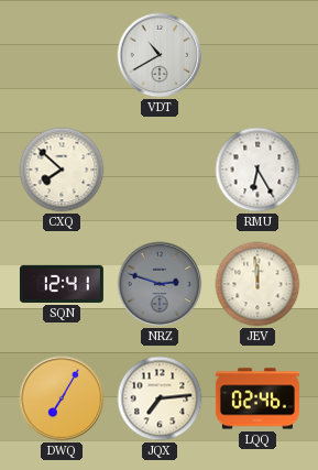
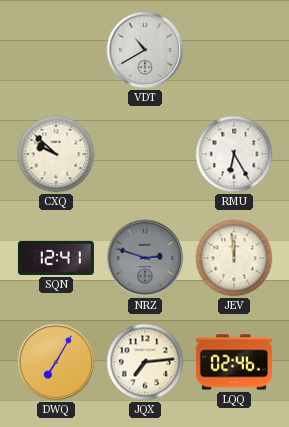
CXQ: 7:52 -> 9:52 (56, 154)
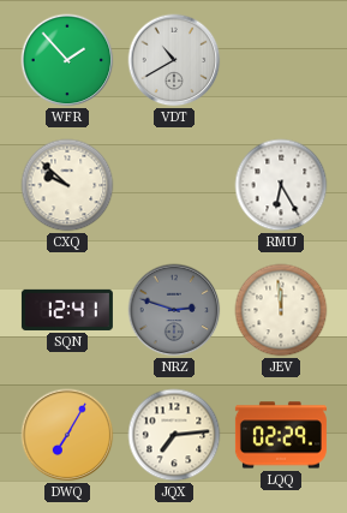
WFR: none -> 1:53 (67, 60)
LQQ: 02:46 -> 02:29 (281, 435)
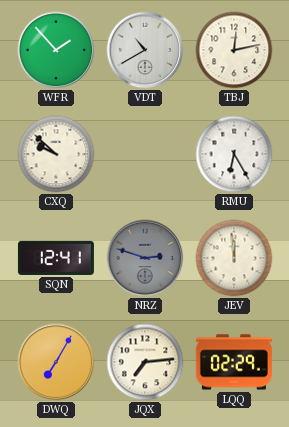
TBJ: none -> 12:13 (234, 50)
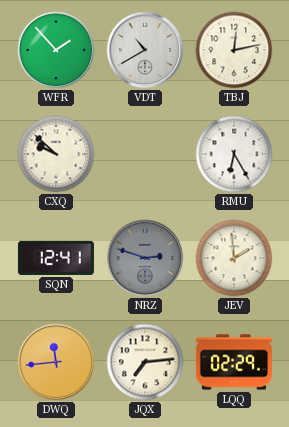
JEV: 11:59 -> 1:59 (234, 258)
DWQ: 7:05 -> 11:44 (56, 362)
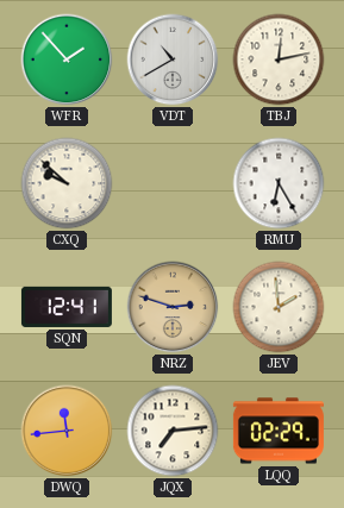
NRZ dial: grey -> champagne (173, 307)
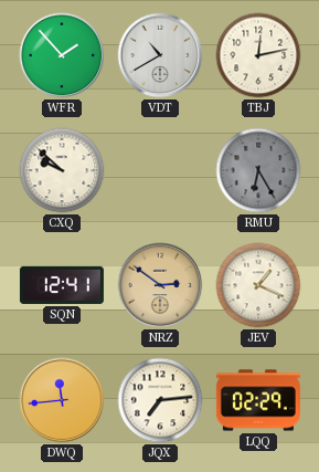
RMU dial: white -> grey (258, 170)
NRZ: 2:48 -> 2:51 (160, 285)
JEV: 1:59 -> 1:19 (258, 285)
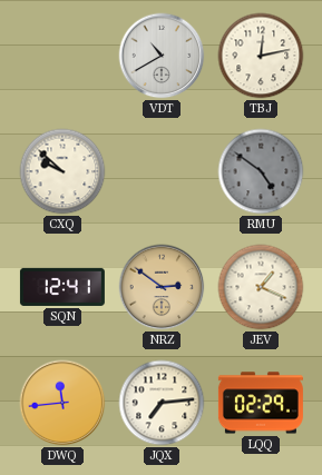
WFR: 1:53 -> none (62, 55)
RMU: 6:25 -> 4:51 (261, 171)
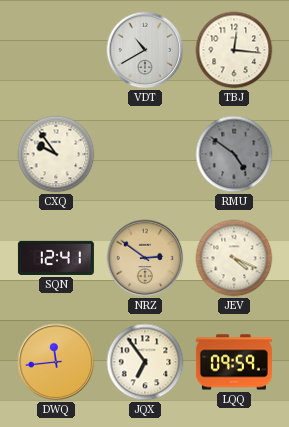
TBJ: 12:13 -> 12:16 (234, 50)
CXQ: 9:52 -> 9:54 (56, 154)
JEV: 1:19 -> 4:19 (234, 258)
JQX: 7:14 -> 6:54 (145, 362)
LQQ: 02:29 -> 09:59 (234, 362)
